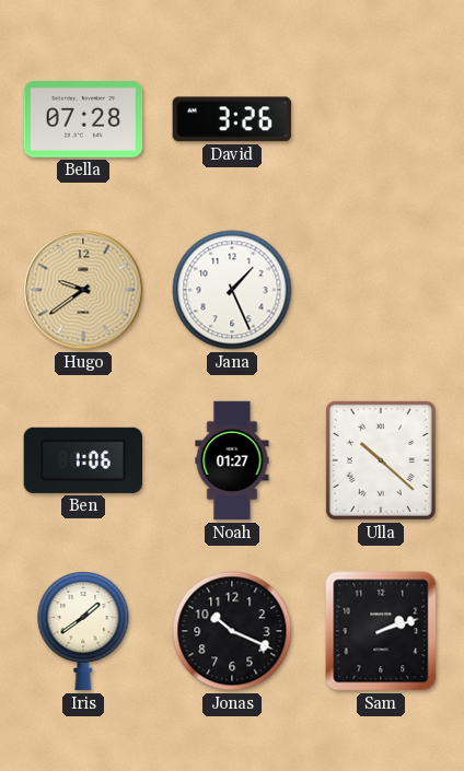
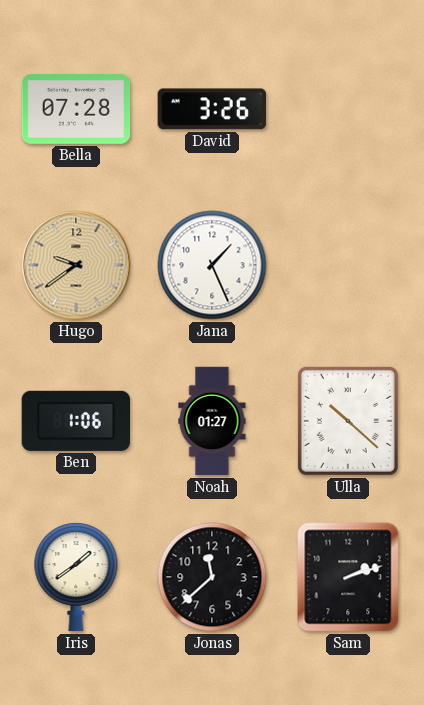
Jonas: 10:19 -> 11:38 (212, 577)
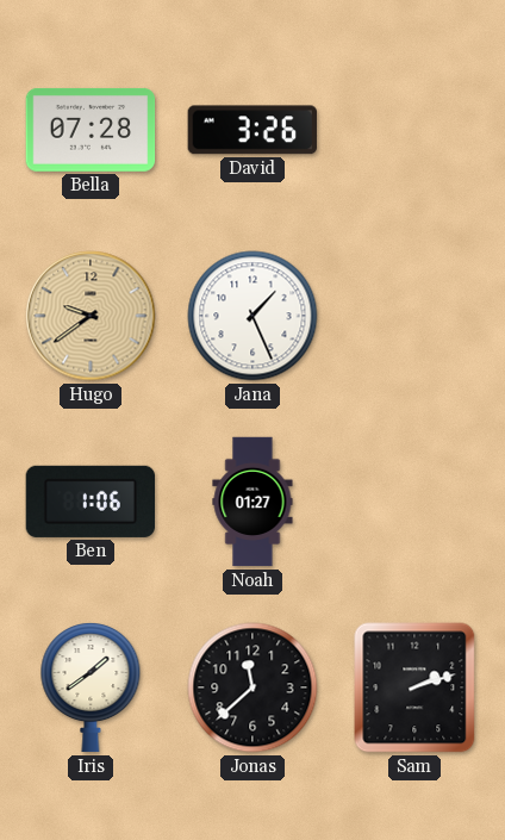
Ulla: 10:22 -> none (348, 421)
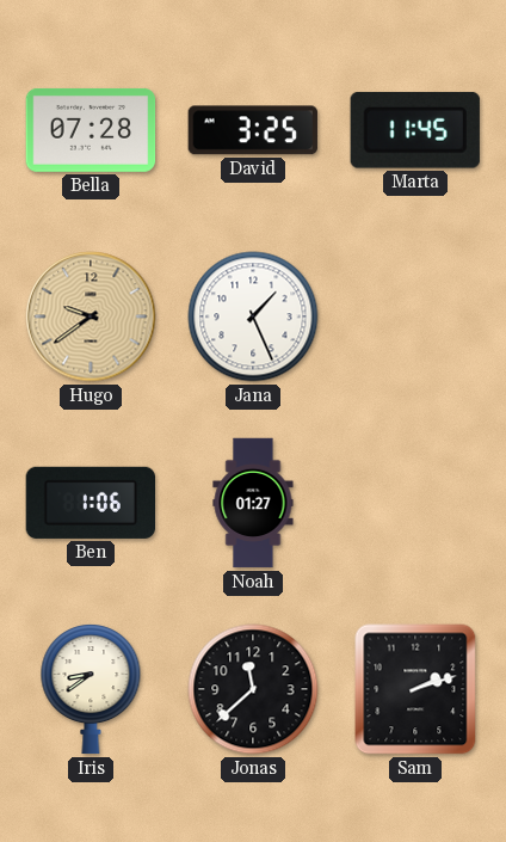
David: 3:26 -> 3:25 (253, 130)
Marta: none -> 11:45 (415, 130)
Iris: 1:39 -> 8:39 (91, 690)
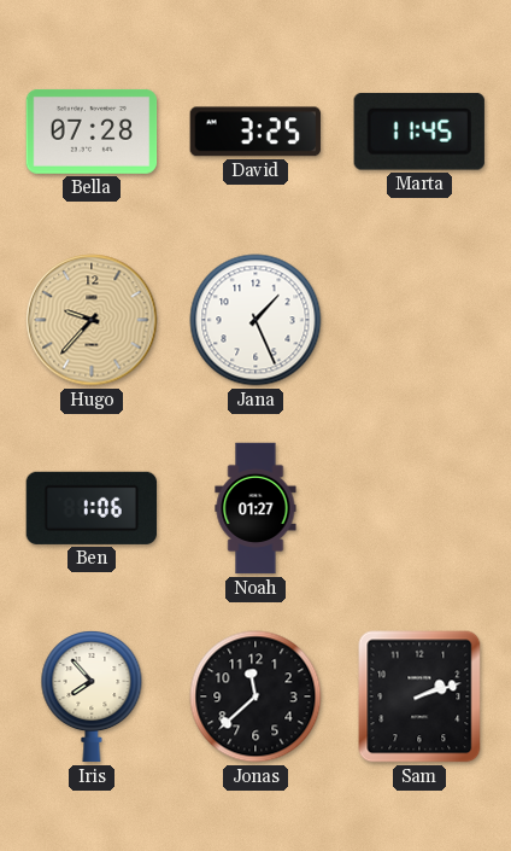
Hugo: 9:39 -> 9:37 (92, 320)
Iris: 8:39 -> 7:53 (92, 698)
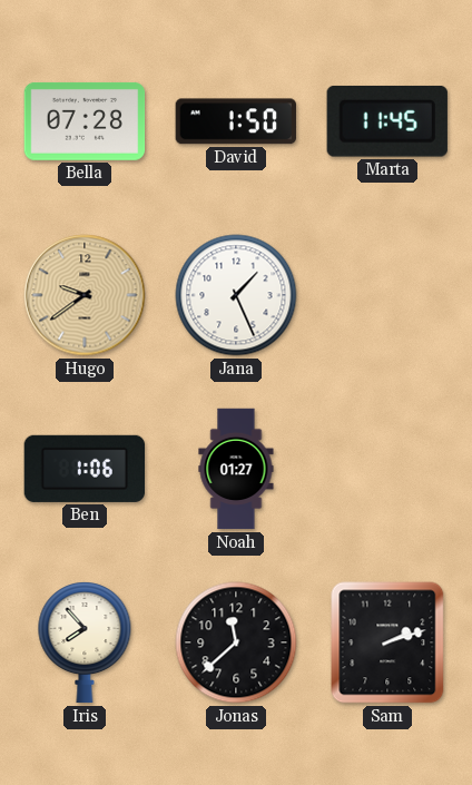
David: 3:25 -> 1:50 (236, 121)
Hugo: 9:37 -> 9:39 (85, 295)
